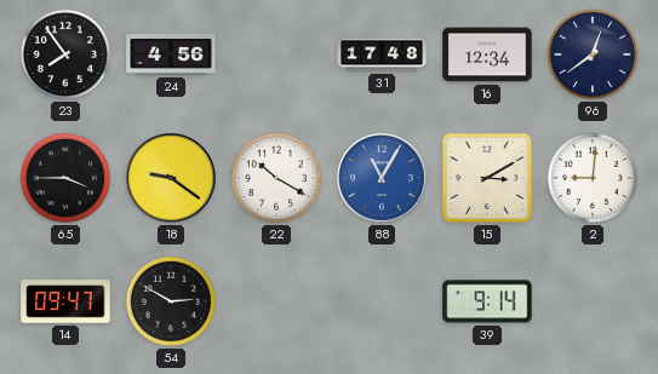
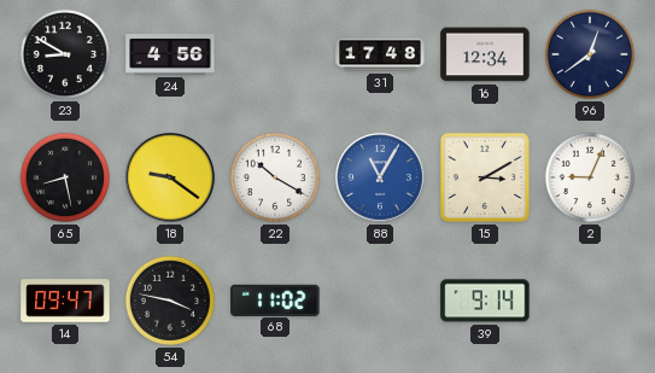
23: 7:54 -> 8:50 (65, 54)
65: 3:45 -> 8:28 (65, 177)
2: 9:01 -> 9:04 (590, 177)
54: 2:50 -> 3:47 (170, 301)
68: none -> 11:02 (275, 299)
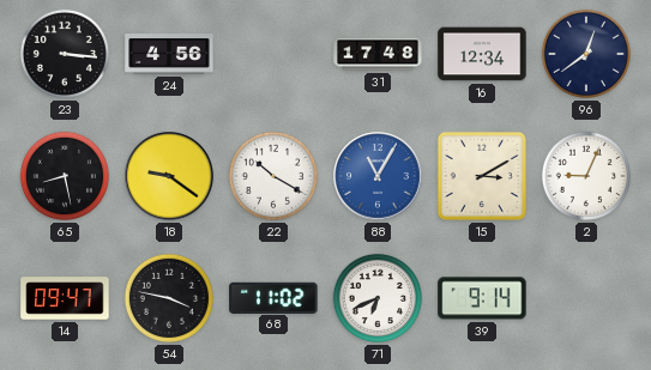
23: 8:50 -> 3:16 (65, 54)
71: none -> 6:41 (378, 298)
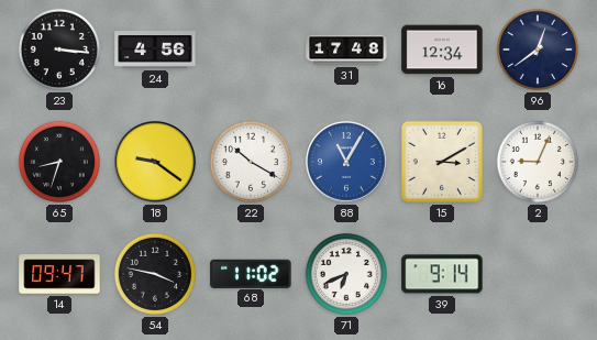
65: 8:28 -> 8:33 (59, 162)
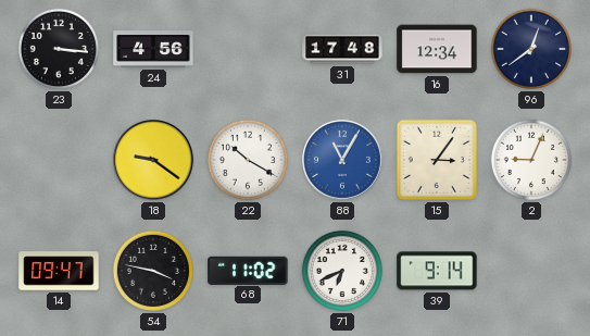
65: 8:33 -> none (59, 162)
15: 3:10 -> 3:06 (437, 160)
